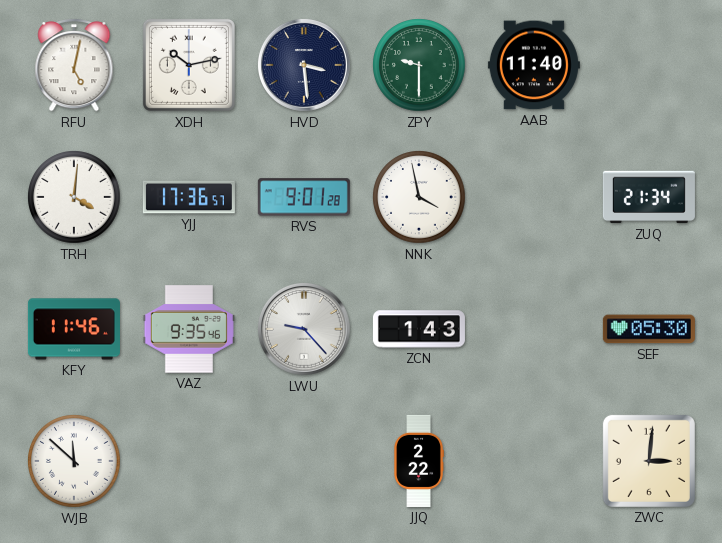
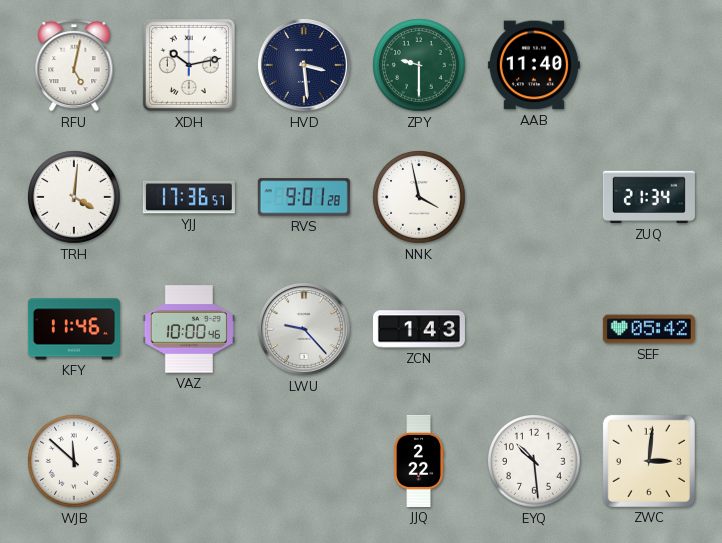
VAZ: 9:35 -> 10:00 (189, 329)
SEF: 05:30 -> 05:42 (649, 329)
EYQ: none -> 10:29 (534, 461)
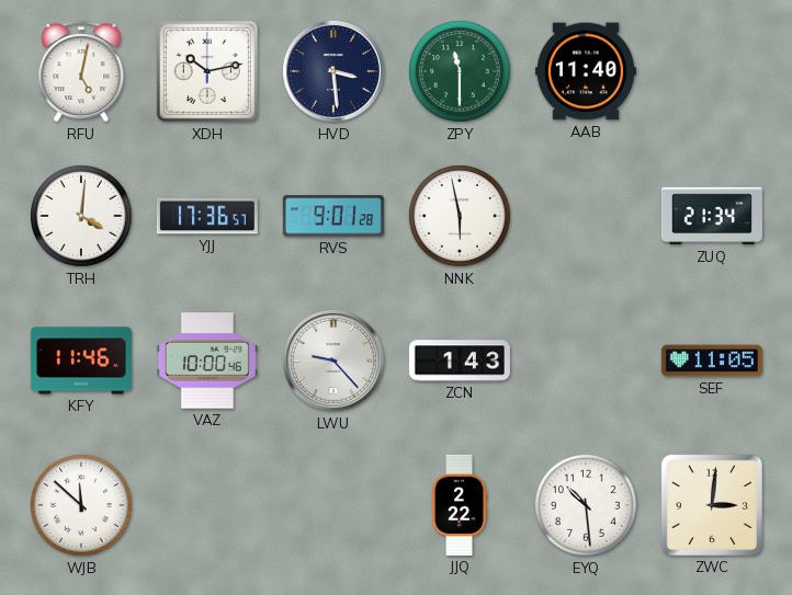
ZPY: 9:30 -> 11:30 (460, 71)
NNK: 3:58 -> 5:58 (460, 216)
SEF: 05:42 -> 11:05 (712, 361)
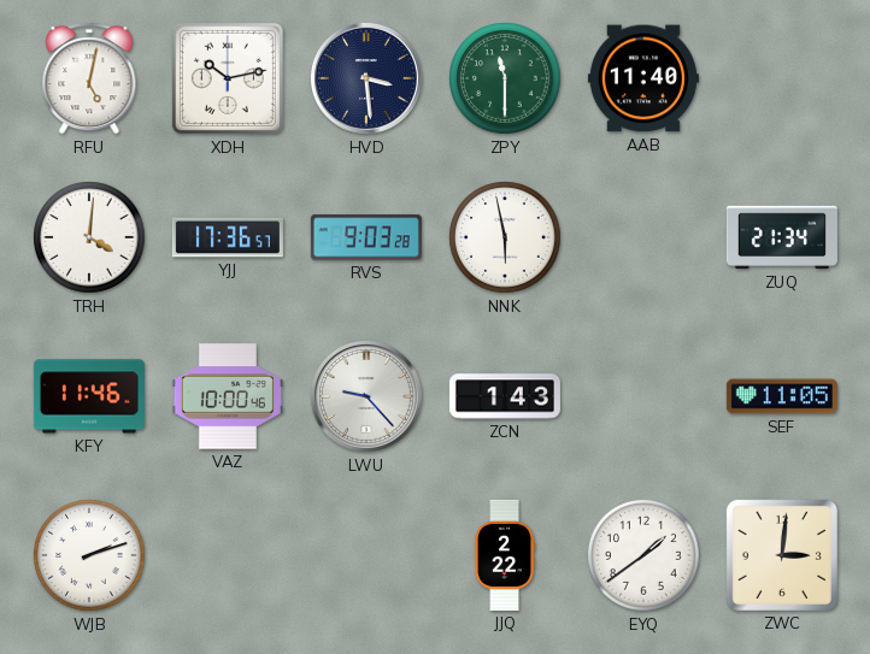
RVS: 9:01 -> 9:03 (366, 237)
WJB: 11:52 -> 2:12 (89, 555)
EYQ: 10:29 -> 1:39 (643, 555)
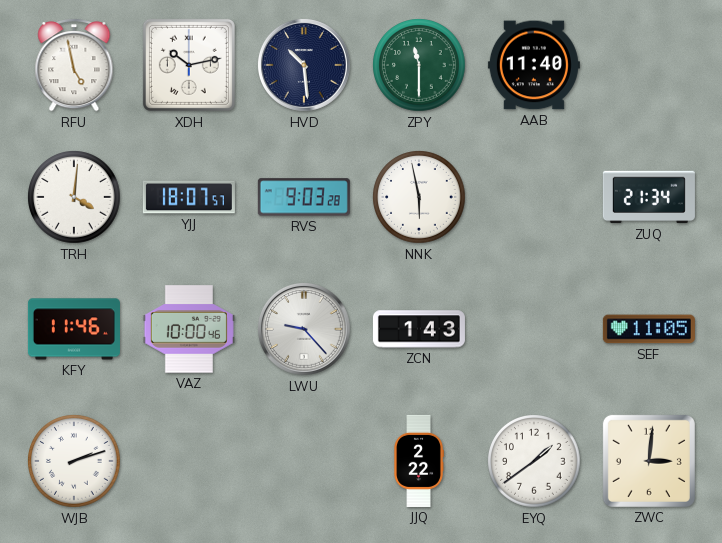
RFU: 5:02 -> 4:58 (74, 66)
HVD: 3:29 -> 10:29 (304, 65)
YJJ: 17:36 -> 18:07 (189, 197)
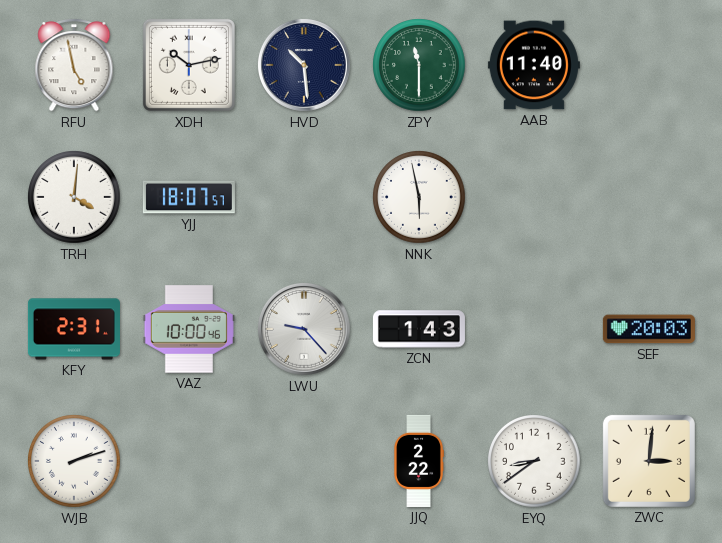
RVS: 9:03 -> none (304, 197)
ZUQ: 21:34 -> none (649, 197)
KFY: 11:46 -> 2:31 (74, 329)
SEF: 11:05 -> 20:03 (649, 329)
EYQ: 1:39 -> 8:39 (534, 461)
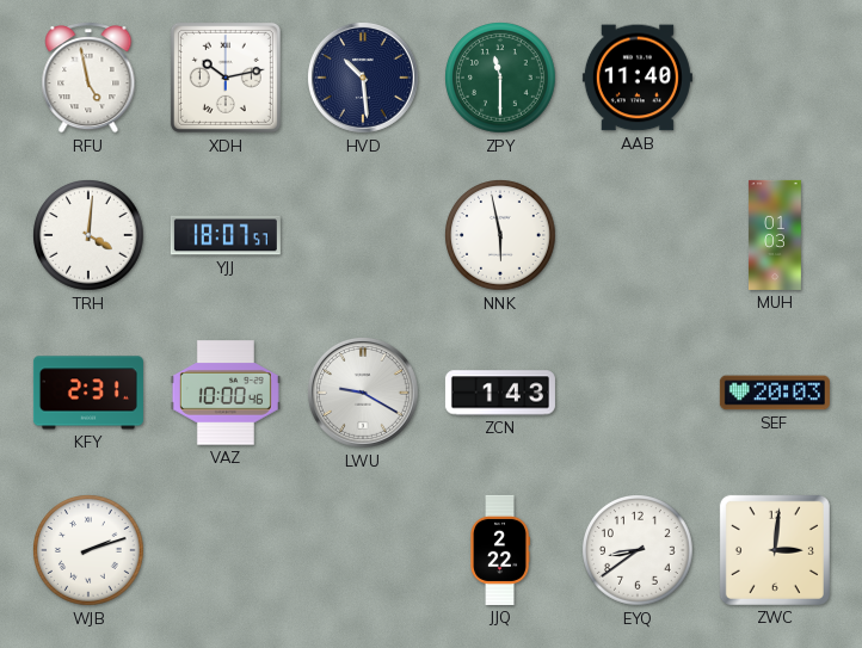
MUH: none -> 01:03 (775, 235)
LWU: 9:23 -> 9:20 (363, 393)
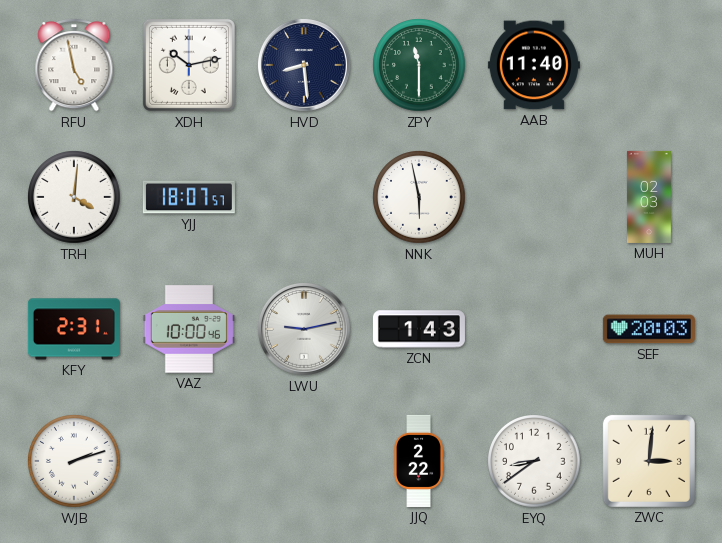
HVD: 10:29 -> 8:29 (304, 65)
MUH: 01:03 -> 02:03 (649, 197)
LWU: 9:20 -> 9:13 (304, 329)
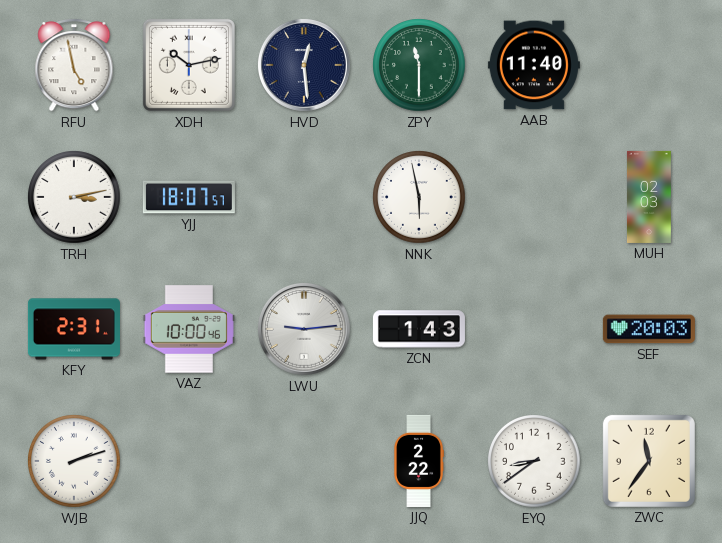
HVD: 8:29 -> 12:29 (304, 65)
TRH: 4:01 -> 3:13 (74, 197)
LWU: 9:13 -> 9:14 (304, 329)
ZWC: 3:01 -> 11:36 (649, 461)
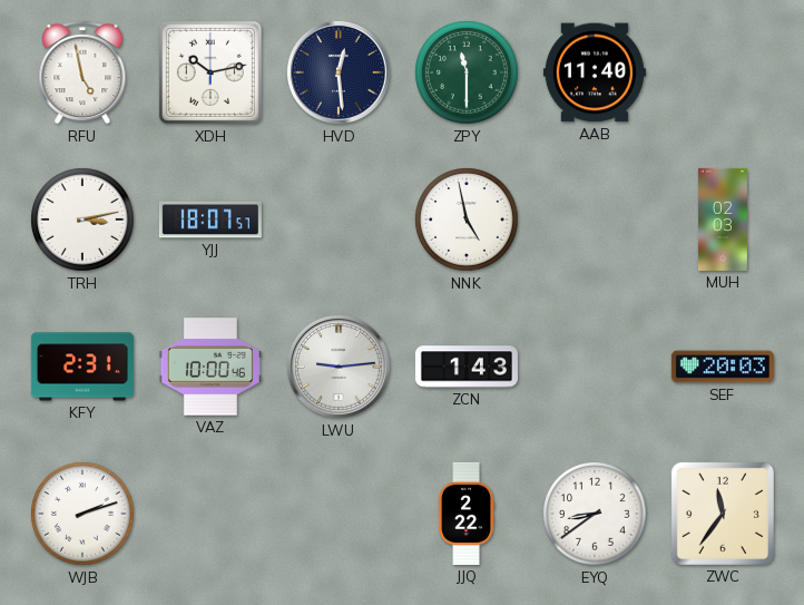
NNK: 5:58 -> 4:58 (467, 219)
